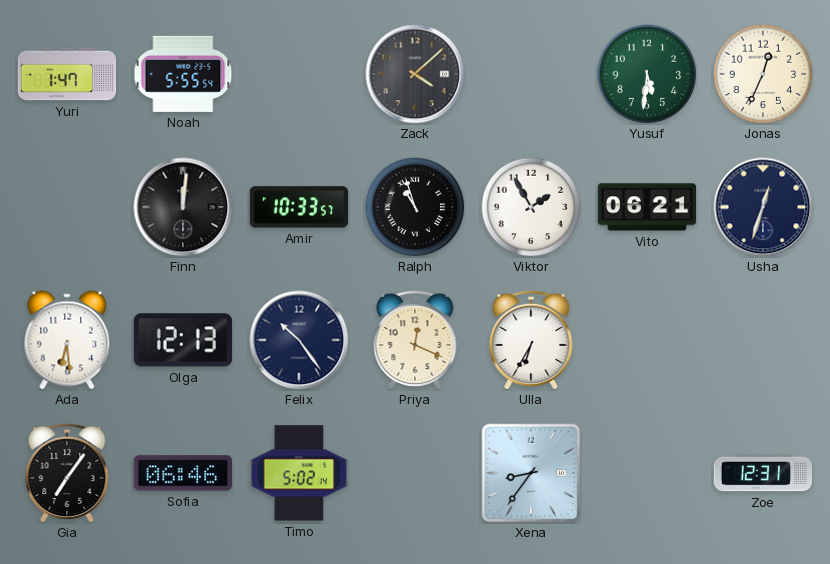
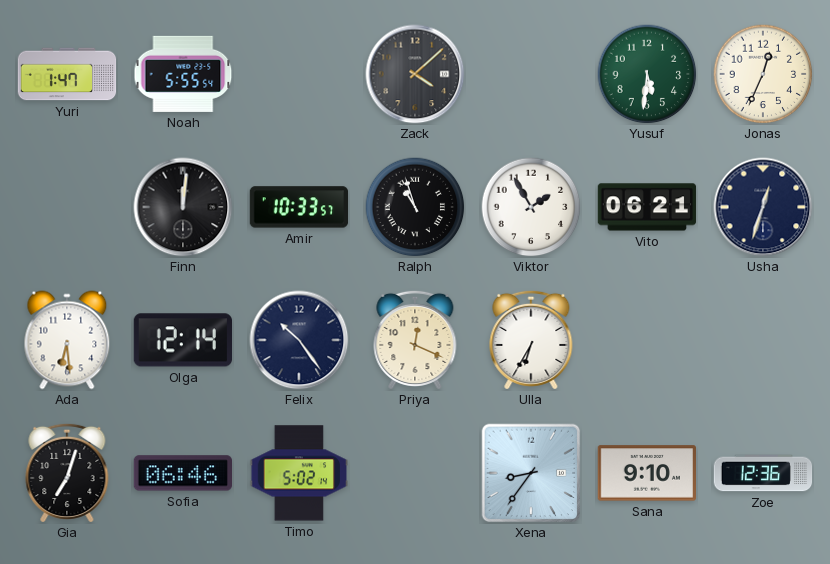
Olga: 12:13 -> 12:14 (182, 340)
Gia: 7:06 -> 7:03 (67, 472)
Sana: none -> 9:10 (646, 473)
Zoe: 12:31 -> 12:36 (763, 473)
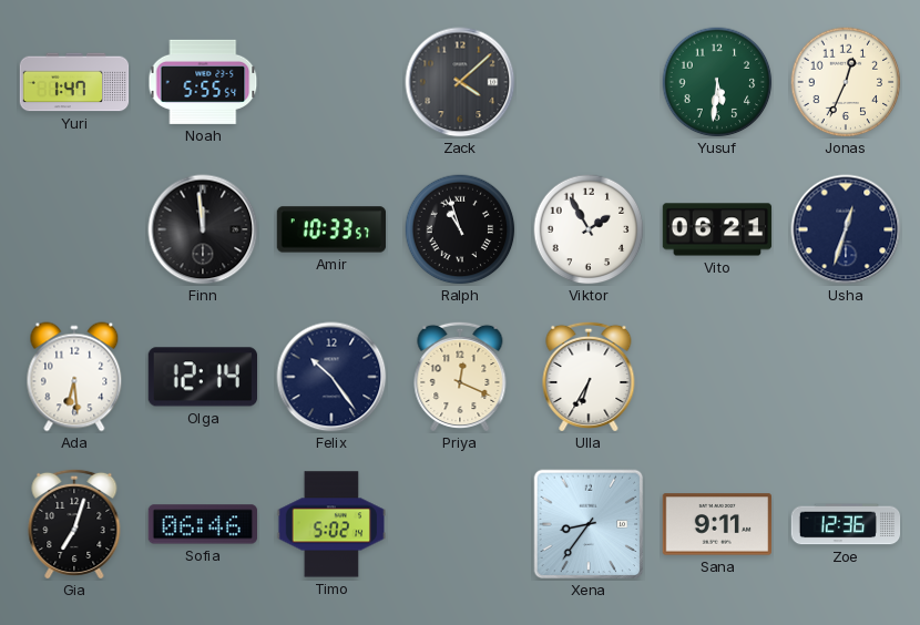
Finn: 12:01 -> 11:59 (203, 229)
Sana: 9:10 -> 9:11 (716, 524)
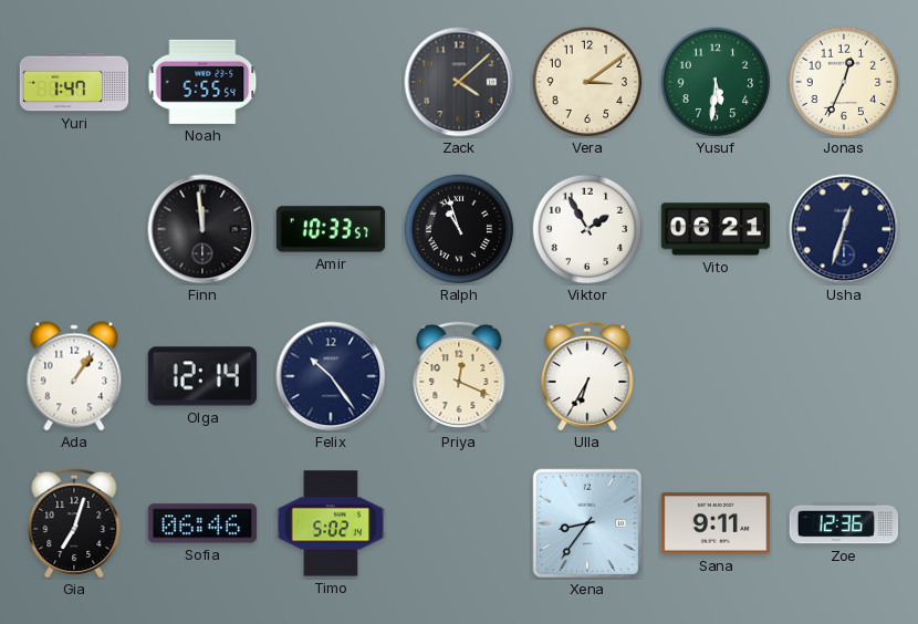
Vera: none -> 3:09 (587, 82)
Ada: 6:29 -> 1:06 (74, 376)
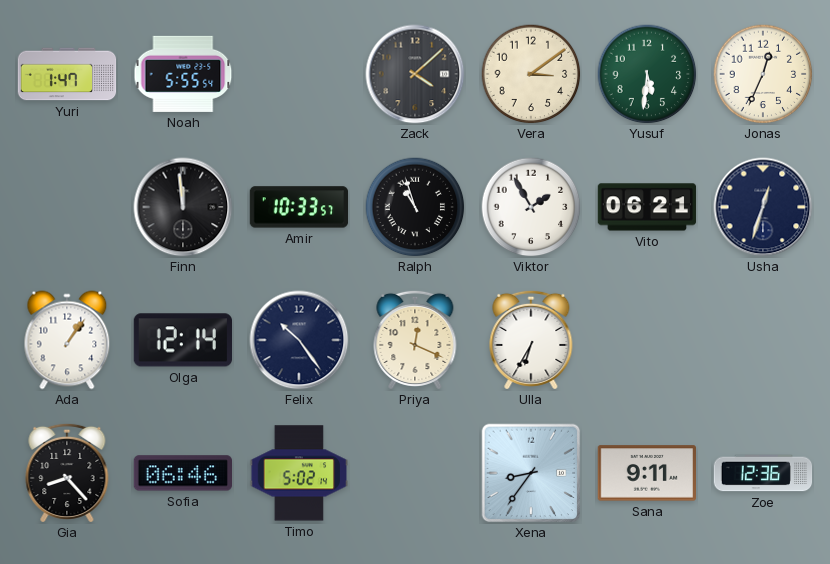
Gia: 7:03 -> 8:23 (67, 472)
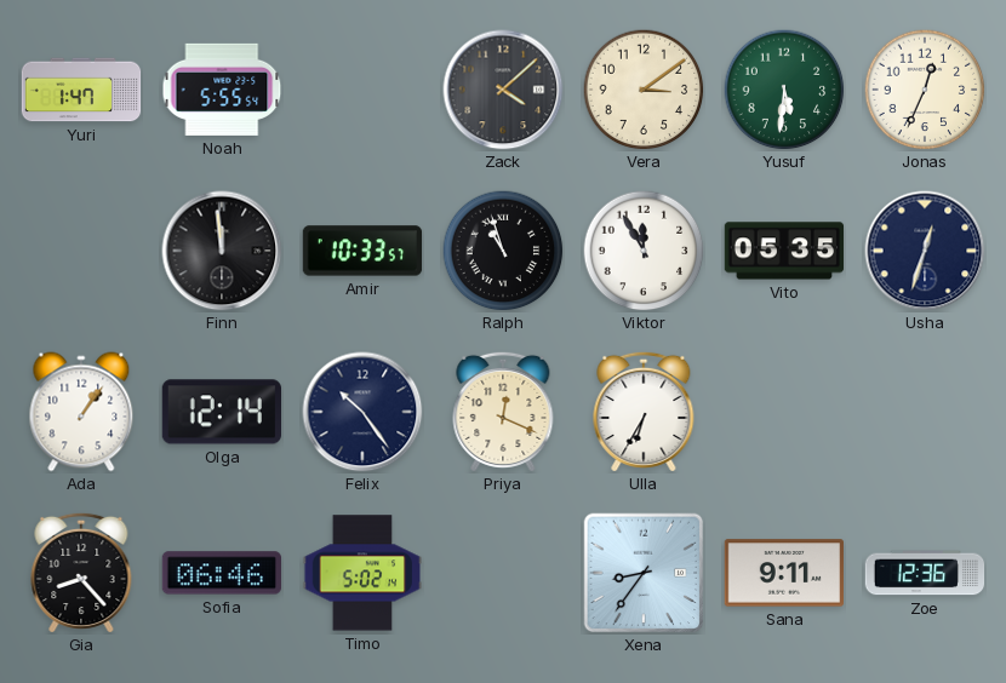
Viktor: 1:55 -> 11:55 (644, 251)
Vito: 06:21 -> 05:35 (784, 251)
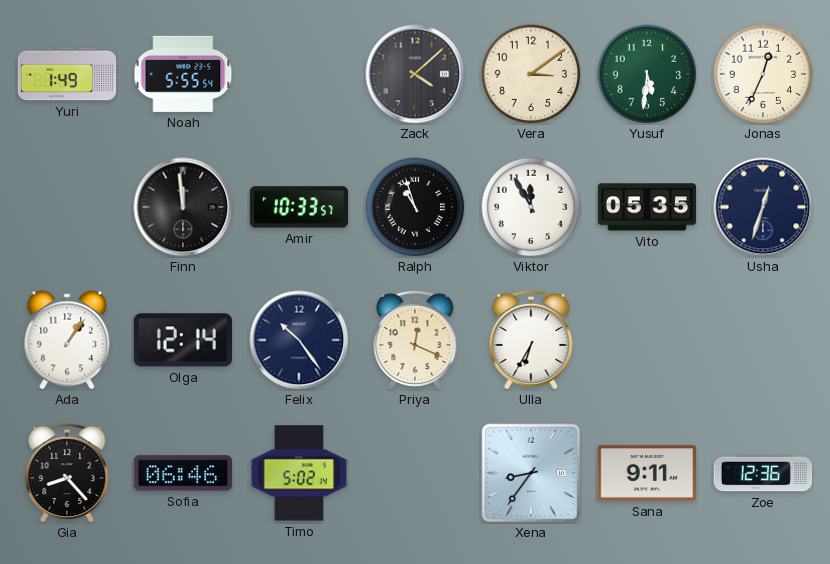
Yuri: 1:47 -> 1:49 (67, 74)
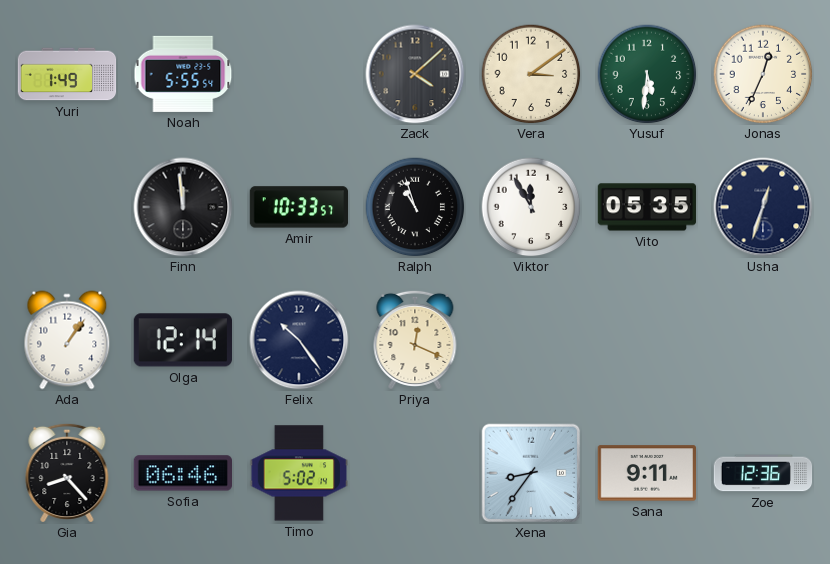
Ulla: 6:35 -> none (531, 339)
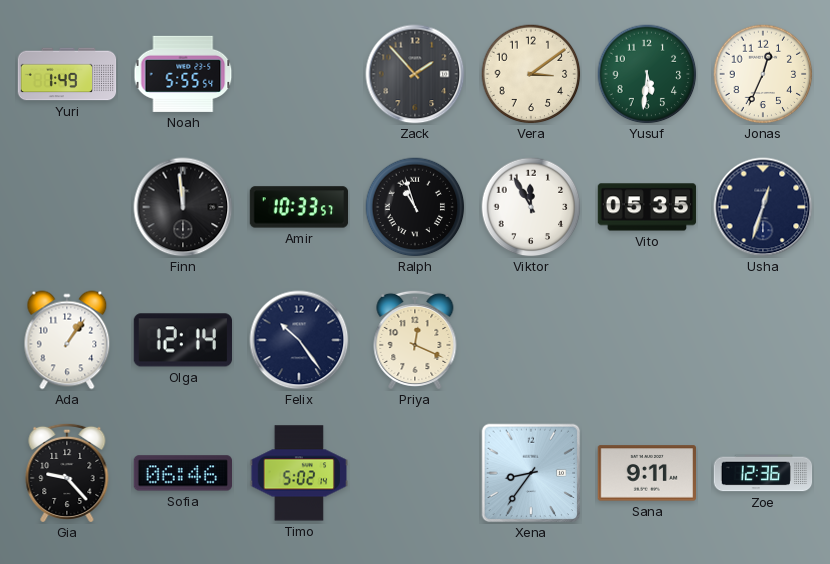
Zack: 4:08 -> 1:53 (415, 74)
Gia: 8:23 -> 9:23 (67, 472)
